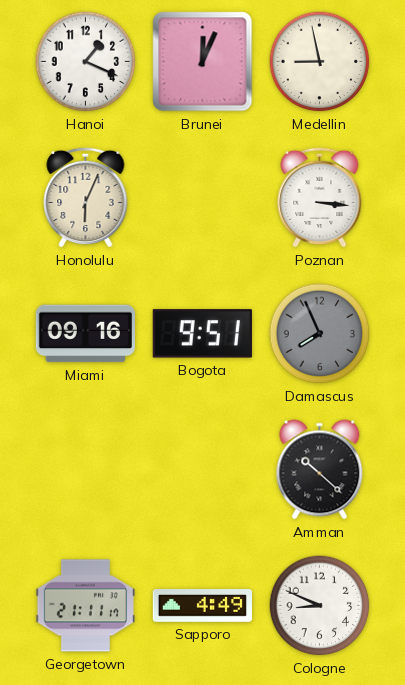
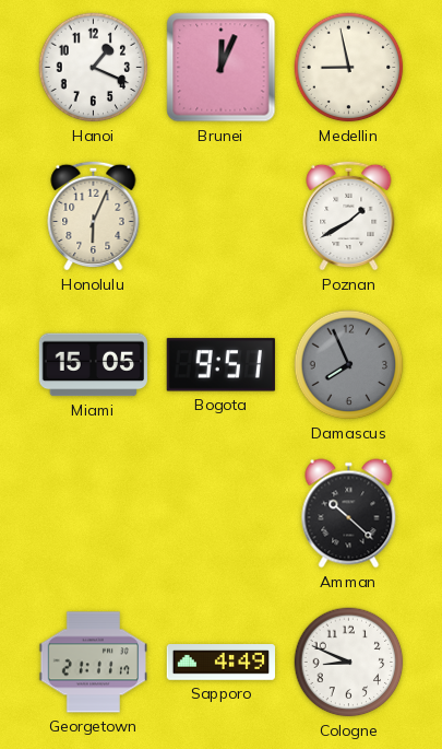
Poznan: 3:16 -> 1:40 (349, 215)
Miami: 09:16 -> 15:05 (94, 365)
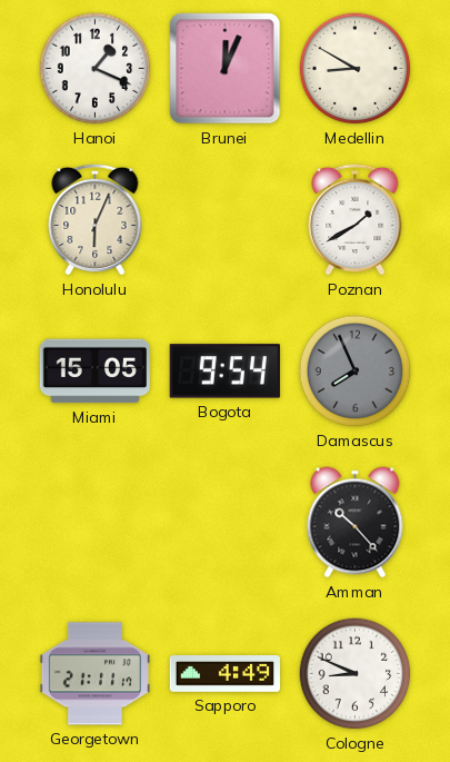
Medellin: 8:58 -> 8:50 (356, 69)
Bogota: 9:51 -> 9:54 (224, 372)
Amman: 10:22 -> 10:23 (356, 523)
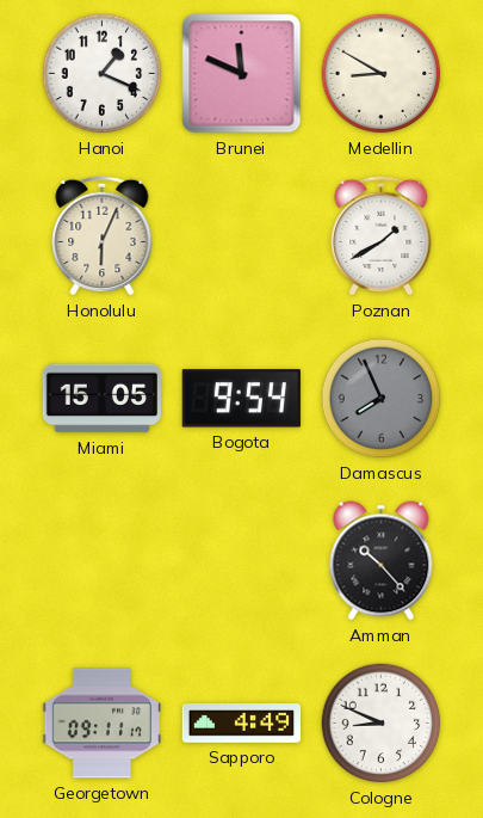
Brunei: 12:04 -> 11:49 (242, 74)
Georgetown: 21:11 -> 09:11 (101, 724)
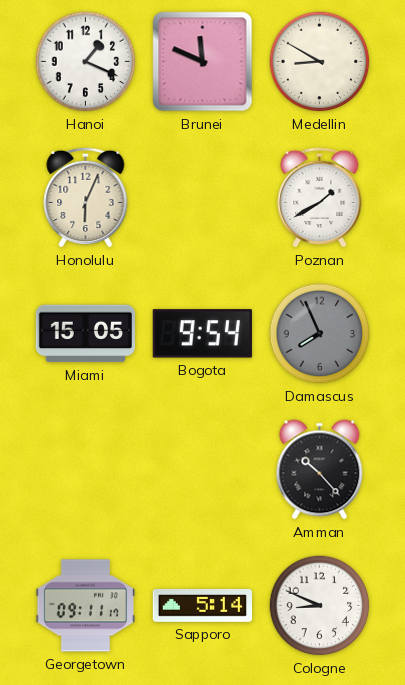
Sapporo: 4:49 -> 5:14 (202, 606)
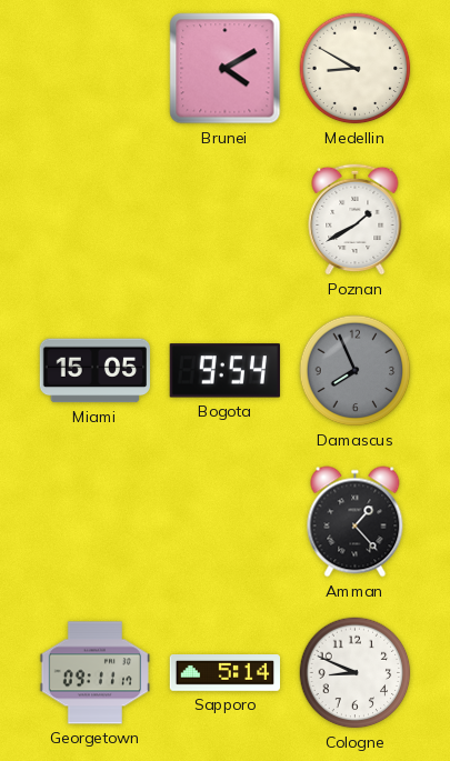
Hanoi: 1:19 -> none (86, 62)
Brunei: 11:49 -> 4:10 (226, 69)
Honolulu: 6:04 -> none (86, 197)
Amman: 10:23 -> 1:23 (356, 522)
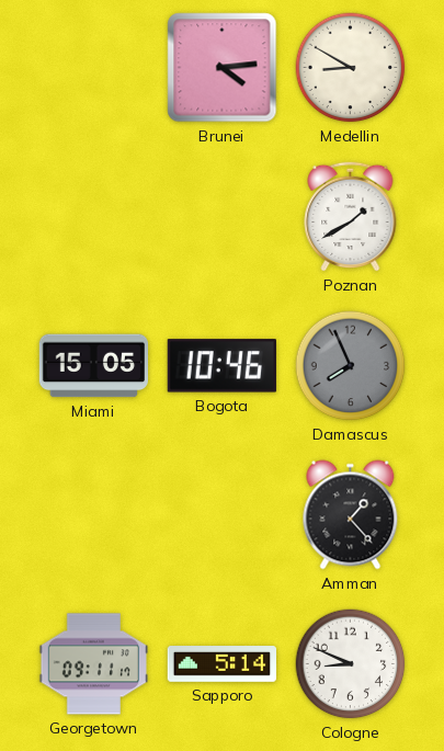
Brunei: 4:10 -> 4:14 (223, 68)
Bogota: 9:54 -> 10:46 (221, 366)
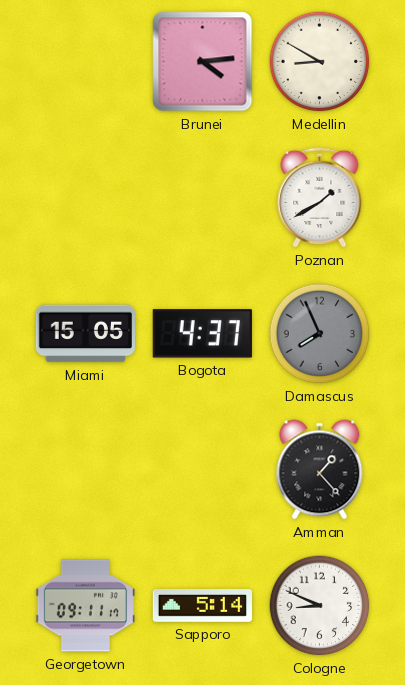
Bogota: 10:46 -> 4:37 (202, 334)
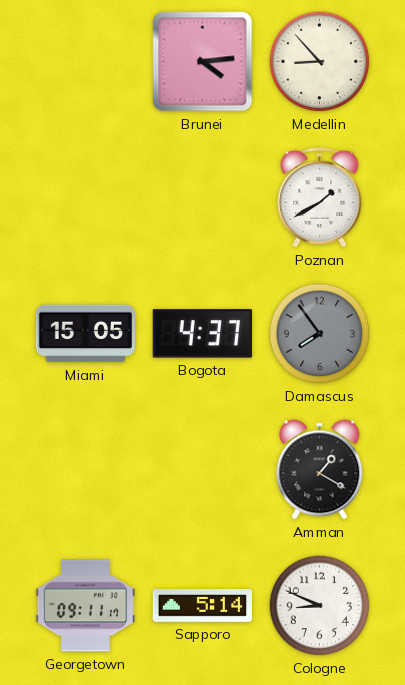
Medellin: 8:50 -> 8:53 (320, 62)
Damascus: 7:56 -> 7:54 (320, 334)
Amman: 1:23 -> 1:20 (320, 470)
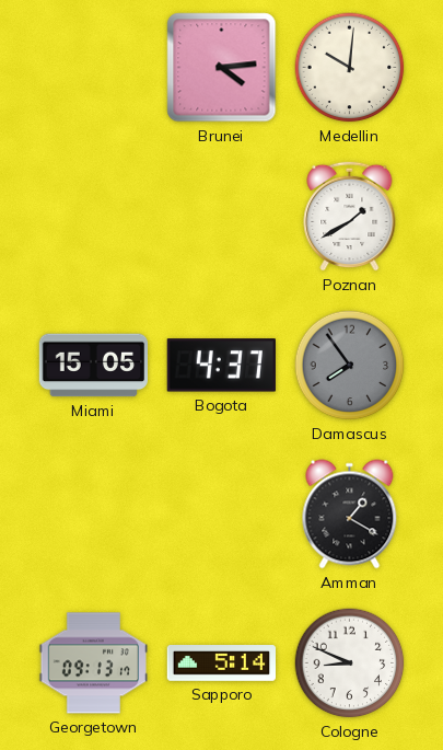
Medellin: 8:53 -> 10:01 (350, 68)
Georgetown: 09:11 -> 09:13 (93, 664)
